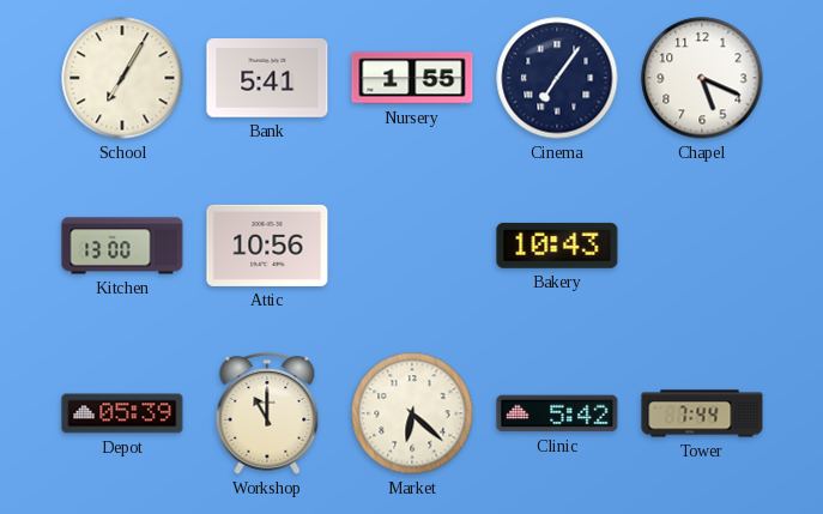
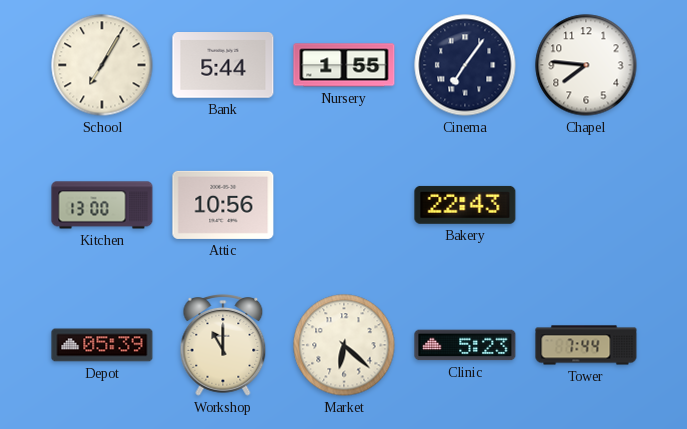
Bank: 5:41 -> 5:44 (223, 65)
Chapel: 5:19 -> 7:46 (586, 65)
Bakery: 10:43 -> 22:43 (465, 205)
Clinic: 5:42 -> 5:23 (465, 345)
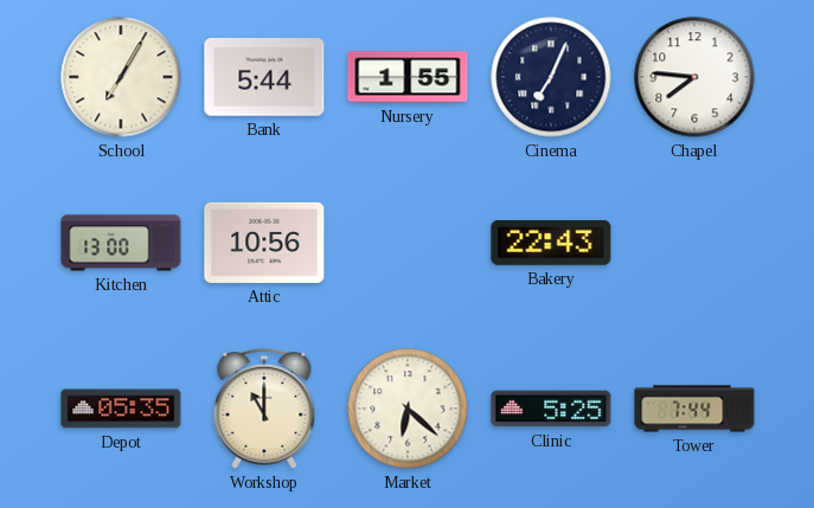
Cinema: 7:06 -> 7:04 (551, 77)
Depot: 05:39 -> 05:35 (121, 409)
Clinic: 5:23 -> 5:25 (551, 409)
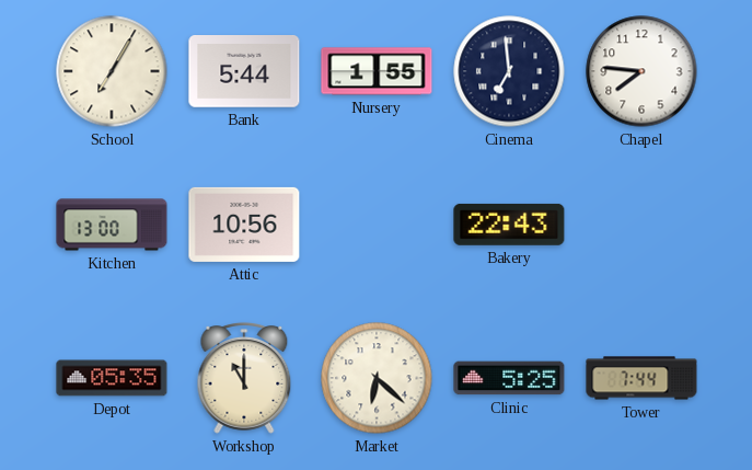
Cinema: 7:04 -> 6:59 (509, 71)
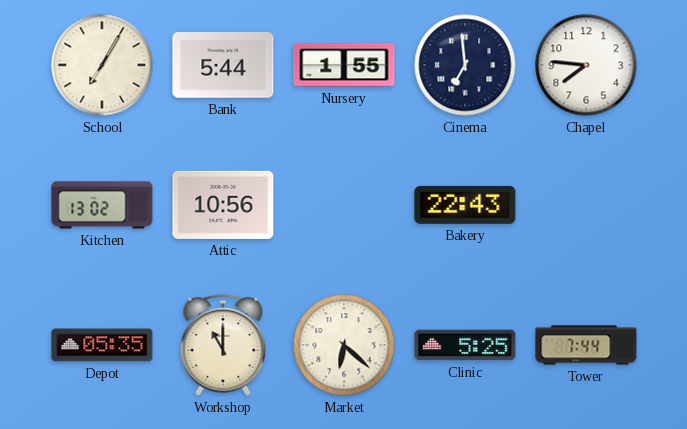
Kitchen: 13:00 -> 13:02 (102, 205)
